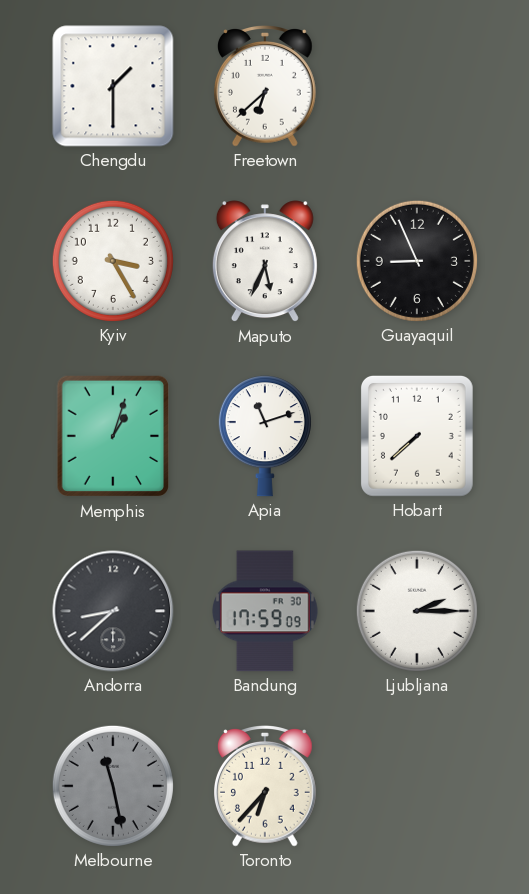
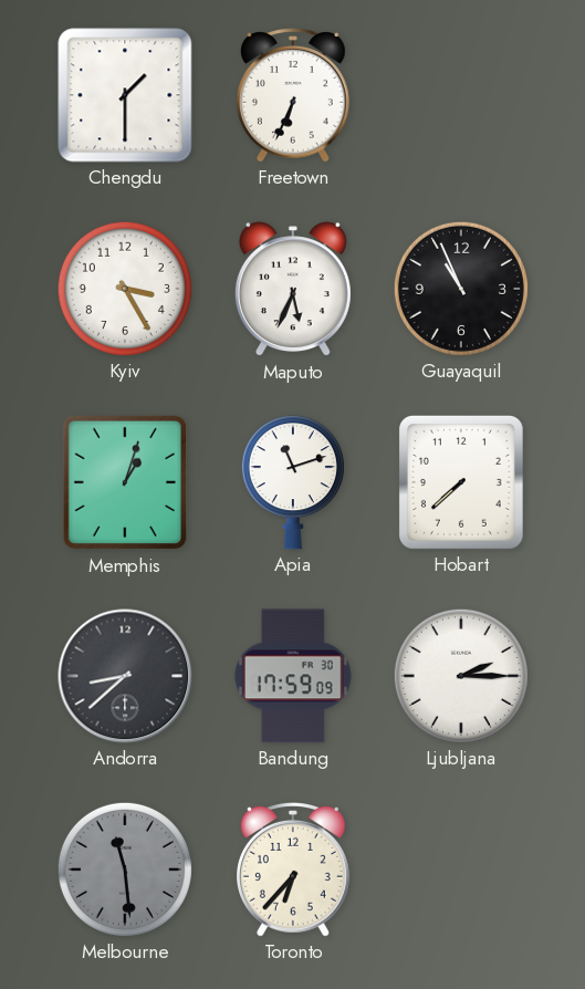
Freetown: 6:38 -> 6:34 (294, 96)
Guayaquil: 8:56 -> 10:56 (461, 289)
Melbourne: 11:28 -> 11:29 (125, 870)
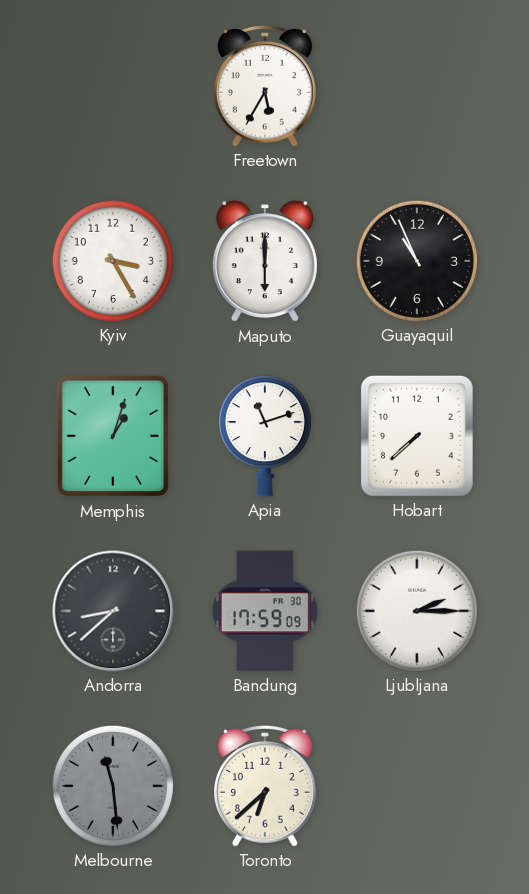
Chengdu: 1:30 -> none (125, 95)
Freetown: 6:34 -> 5:35 (266, 87)
Maputo: 5:34 -> 6:00 (265, 262)
Toronto: 6:37 -> 6:38 (266, 787)
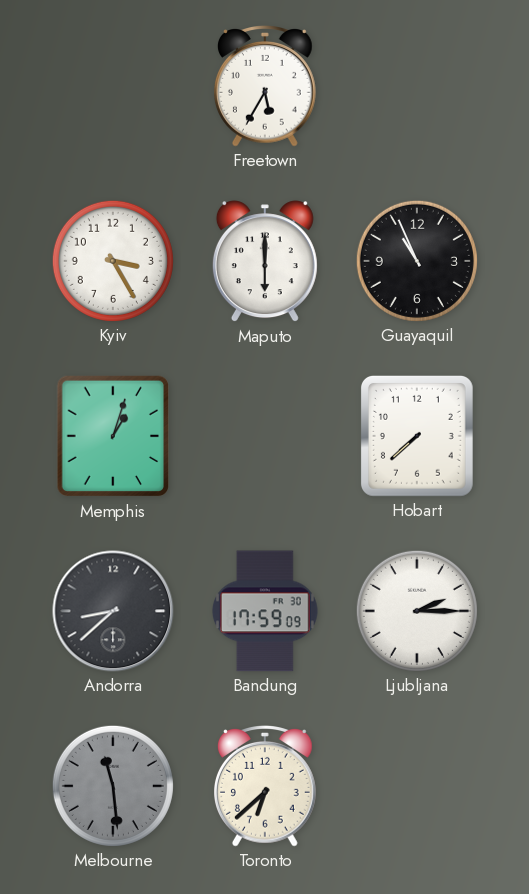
Apia: 11:12 -> none (265, 436)
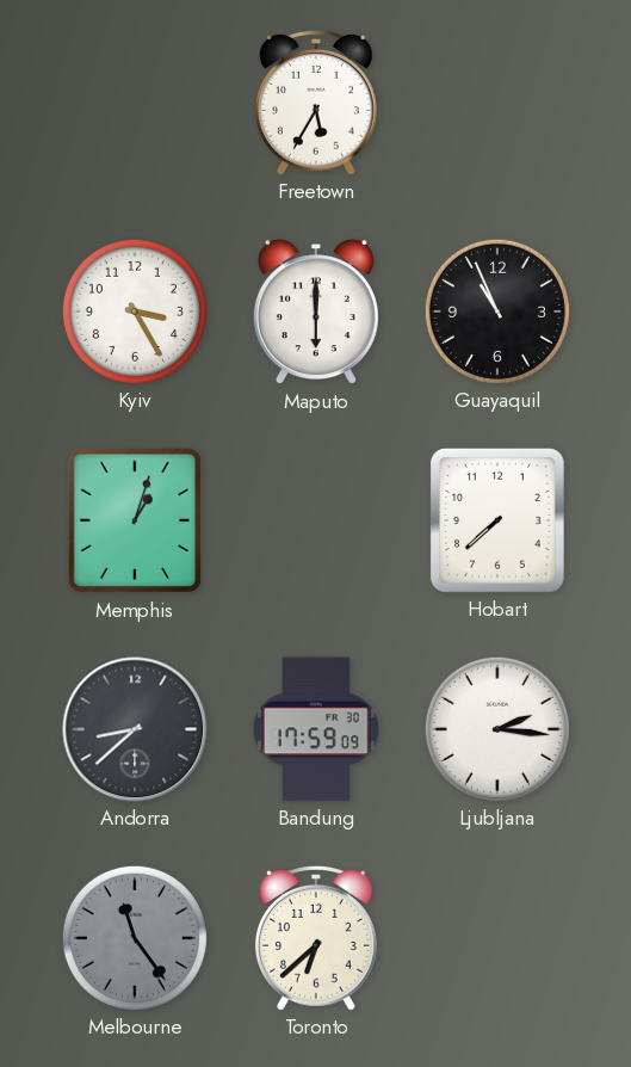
Ljubljana: 2:15 -> 2:16 (497, 729)
Melbourne: 11:29 -> 11:24 (135, 938)
